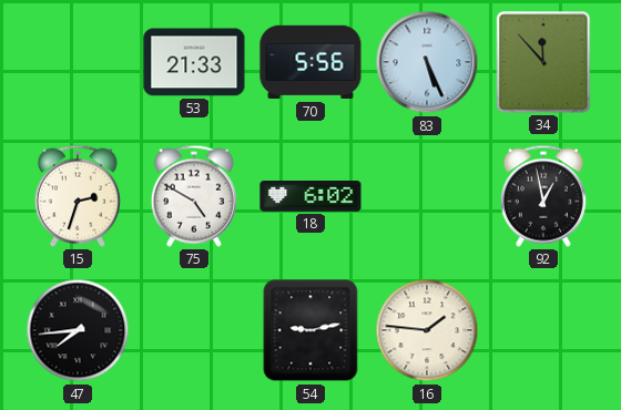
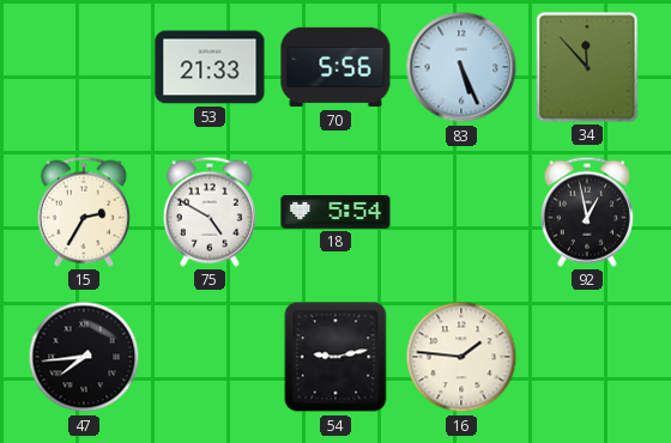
15: 2:33 -> 2:35 (84, 212)
18: 6:02 -> 5:54 (335, 213)
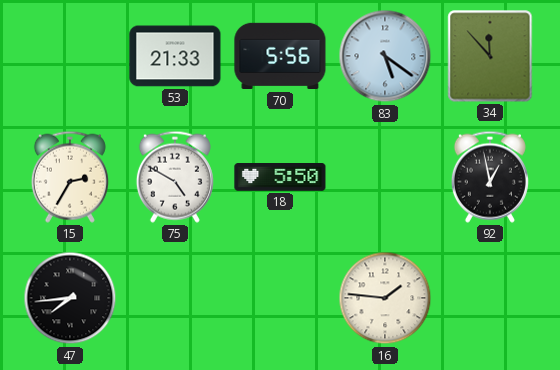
83: 5:26 -> 5:21 (385, 56)
18: 5:54 -> 5:50 (280, 178)
54: 9:13 -> none (335, 357)
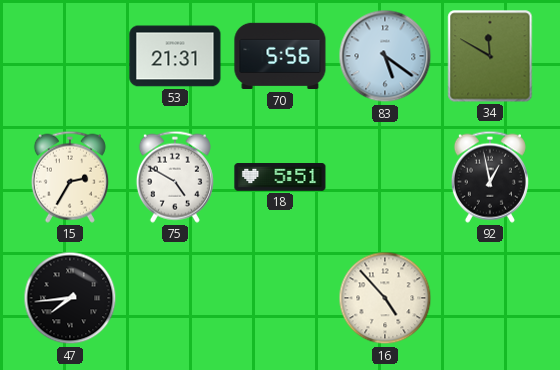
53: 21:33 -> 21:31 (175, 56)
34: 11:53 -> 11:50 (490, 56)
18: 5:50 -> 5:51 (280, 178)
16: 1:46 -> 4:53 (385, 298)
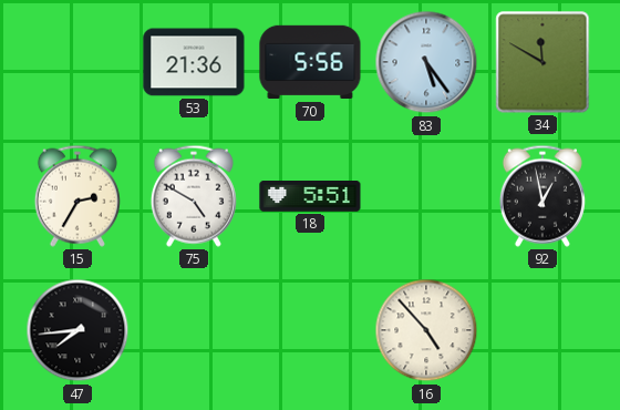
53: 21:31 -> 21:36 (194, 62)
83: 5:21 -> 5:24 (426, 62)
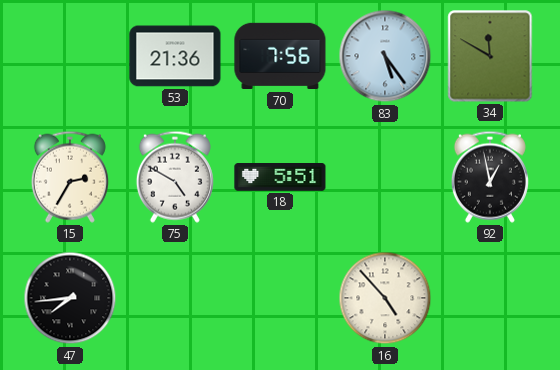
70: 5:56 -> 7:56 (280, 56)
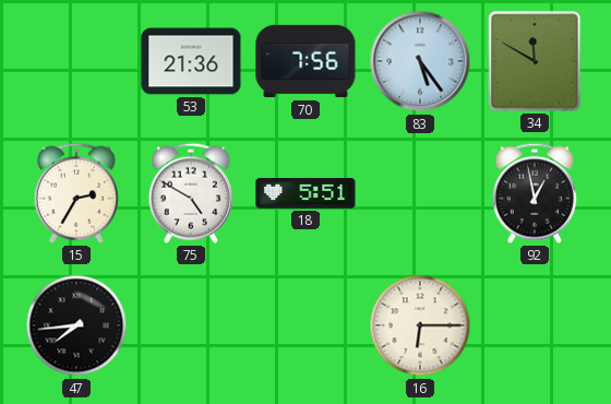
16: 4:53 -> 6:15 (420, 325)
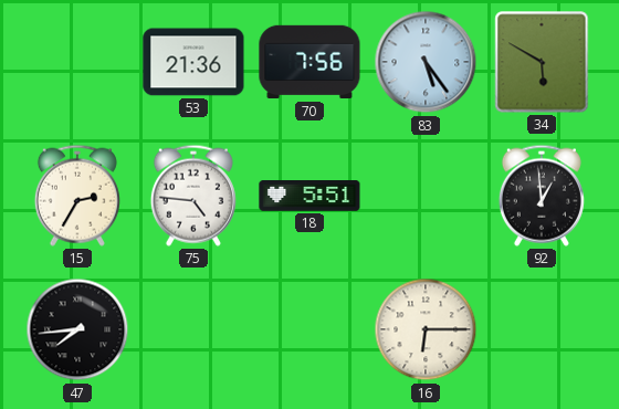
34: 11:50 -> 5:50 (542, 62)
75: 4:50 -> 4:46 (193, 196)
92: 12:58 -> 12:59 (542, 196)
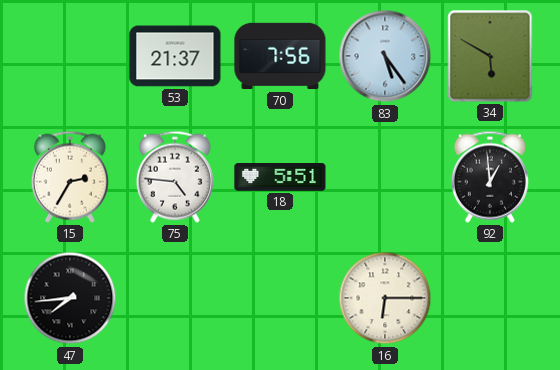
53: 21:36 -> 21:37 (175, 56)
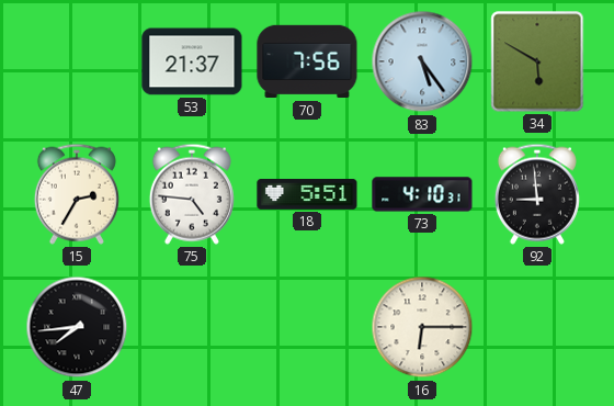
73: none -> 4:10 (422, 194)
92: 12:59 -> 8:59 (537, 194)
